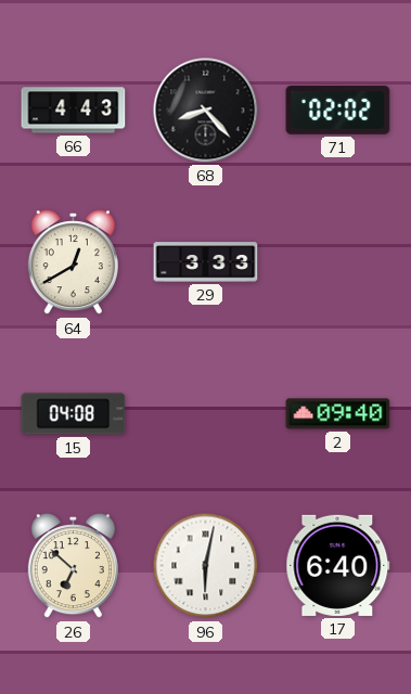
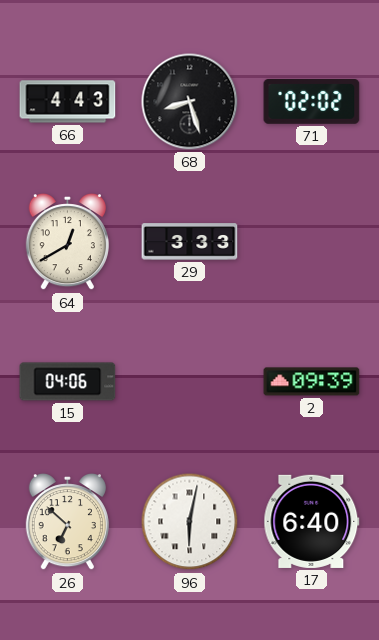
68: 8:23 -> 8:27 (190, 102)
15: 04:08 -> 04:06 (68, 382)
2: 09:40 -> 09:39 (312, 382)
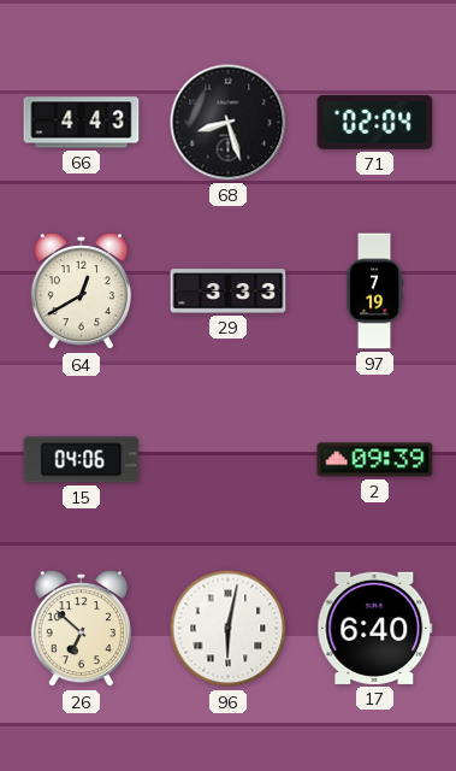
71: 02:02 -> 02:04 (375, 123)
97: none -> 7:19 (374, 292)
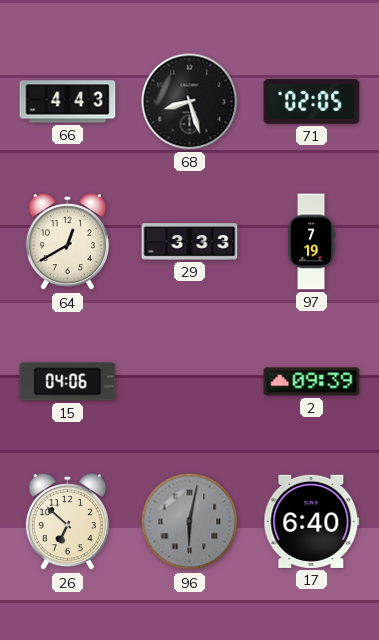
71: 02:04 -> 02:05 (312, 102)
96 dial: white -> grey (190, 522)
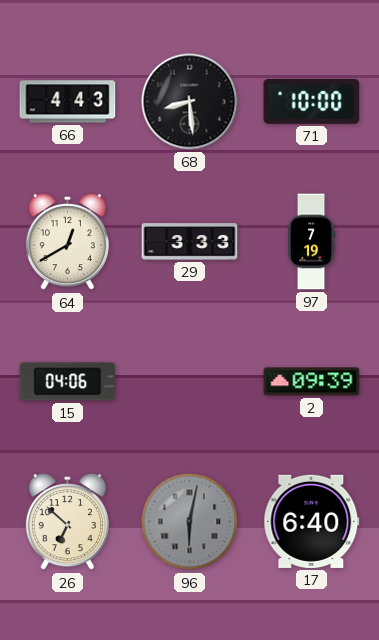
68: 8:27 -> 8:29 (190, 102)
71: 02:05 -> 10:00 (312, 102)
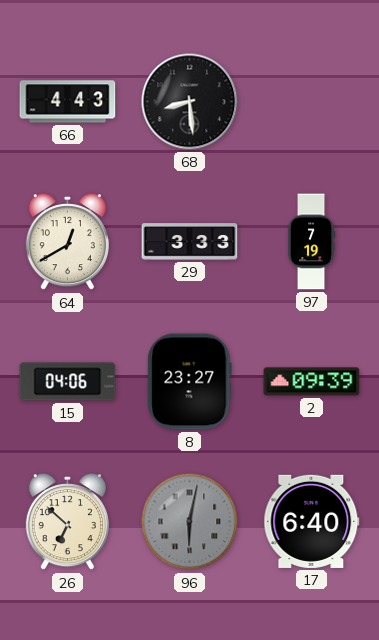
71: 10:00 -> none (312, 102)
8: none -> 23:27 (190, 382)
